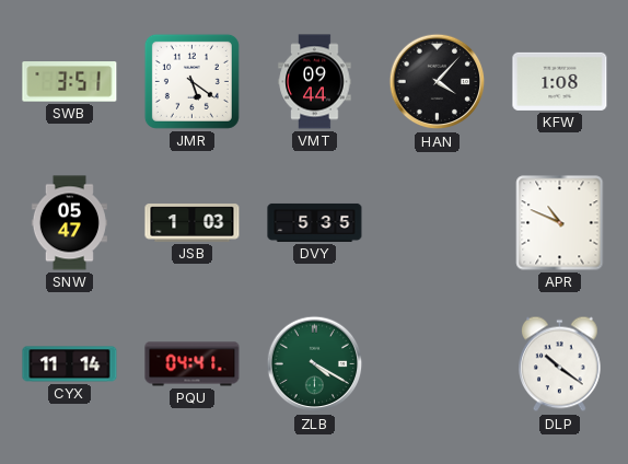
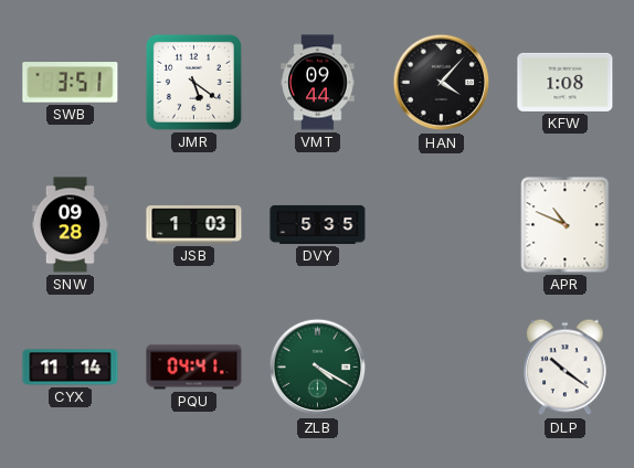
SNW: 05:47 -> 09:28 (70, 225)
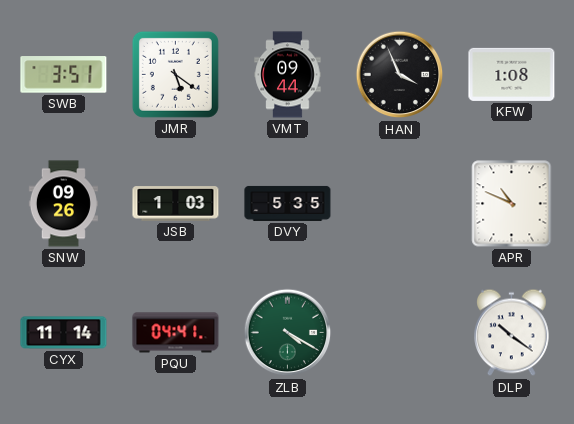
HAN: 4:07 -> 3:56 (400, 75)
SNW: 09:28 -> 09:26 (63, 204)
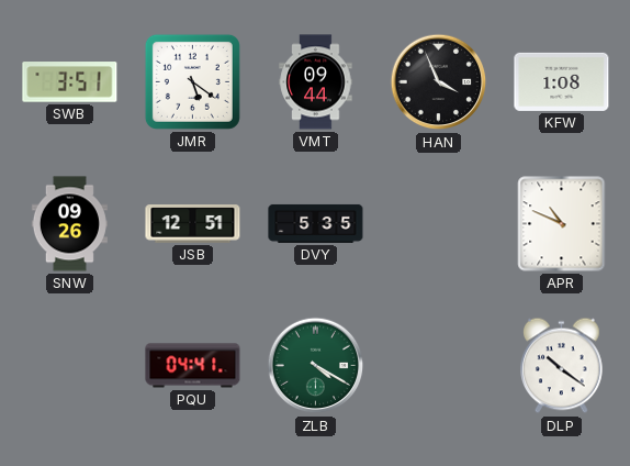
JSB: 1:03 -> 12:51 (193, 224)
CYX: 11:14 -> none (64, 333)
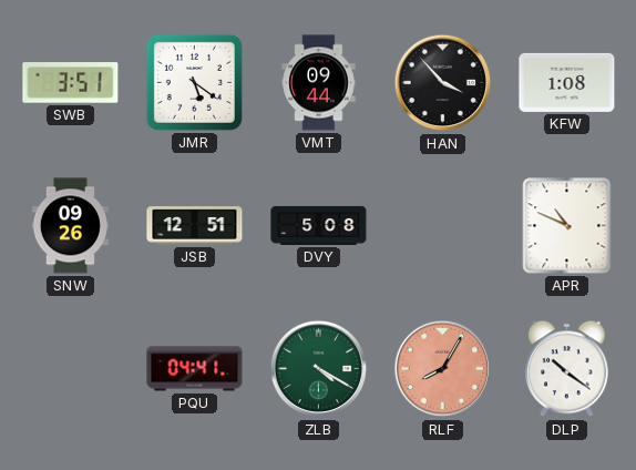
HAN: 3:56 -> 3:53 (443, 83)
DVY: 5:35 -> 5:08 (319, 225)
RLF: none -> 8:05 (443, 369)
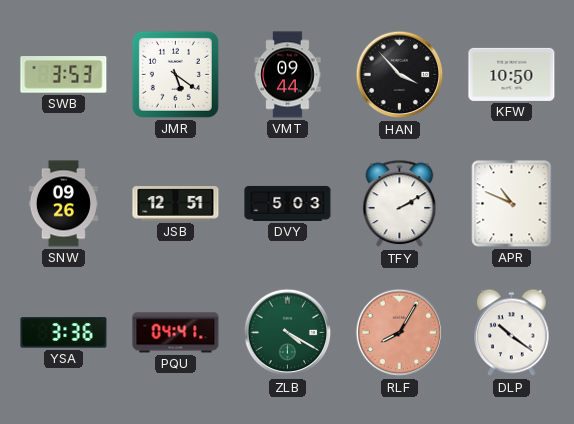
SWB: 3:51 -> 3:53 (64, 75)
KFW: 1:08 -> 10:50 (512, 74)
DVY: 5:08 -> 5:03 (288, 203)
TFY: none -> 2:10 (400, 204)
YSA: none -> 3:36 (64, 333)
